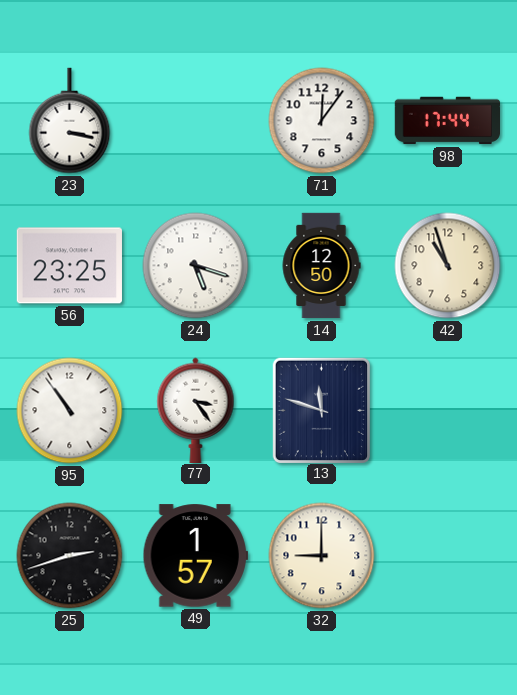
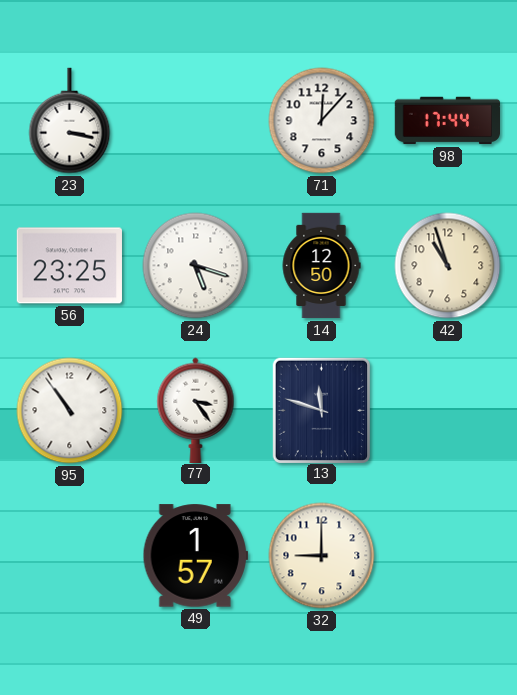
71: 12:06 -> 12:07 (322, 121)
25: 2:42 -> none (70, 556)
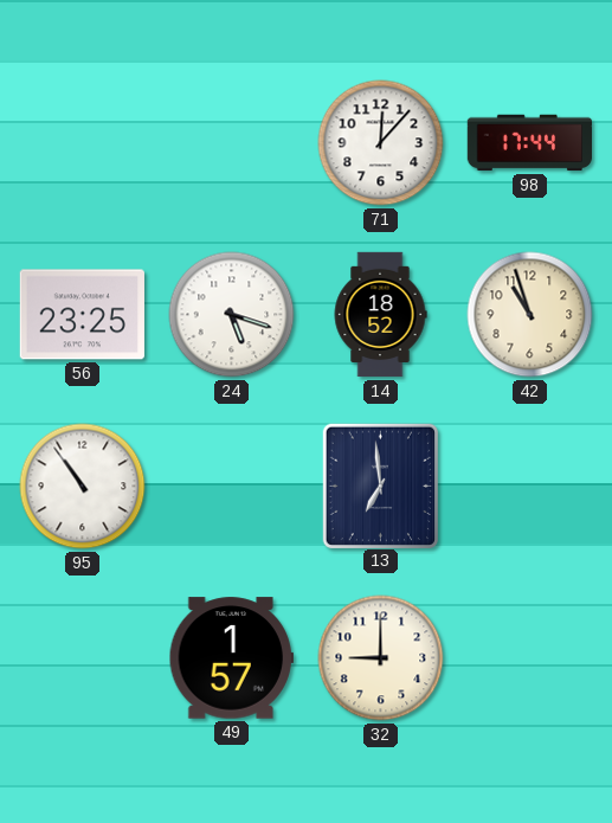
23: 3:17 -> none (70, 121)
14: 12:50 -> 18:52 (380, 315)
77: 3:24 -> none (196, 410)
13: 11:48 -> 6:59 (380, 486)
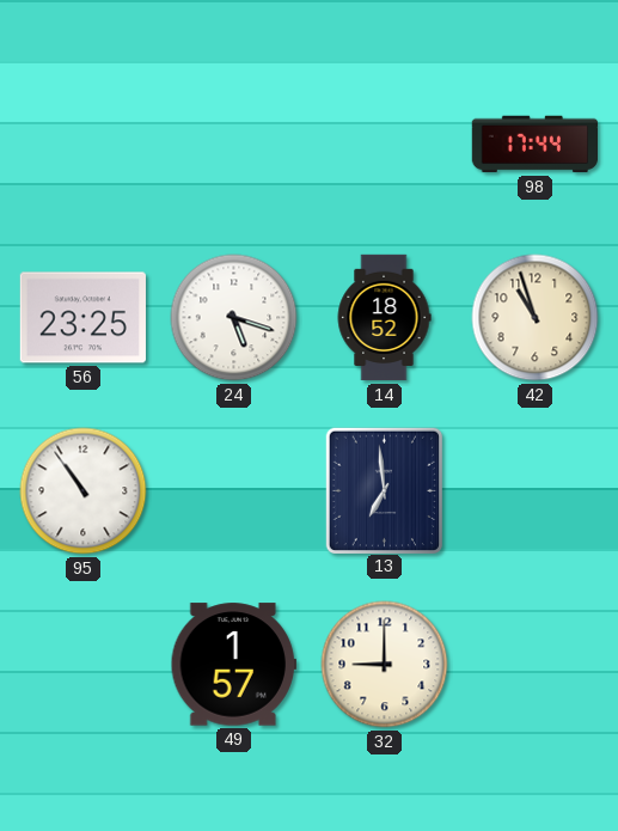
71: 12:07 -> none (381, 143)
